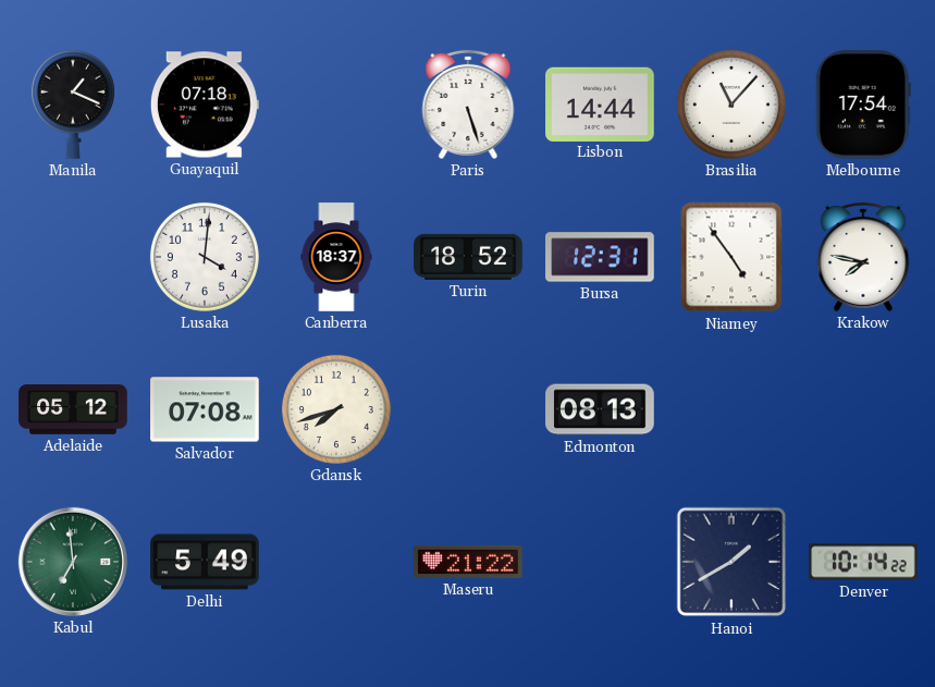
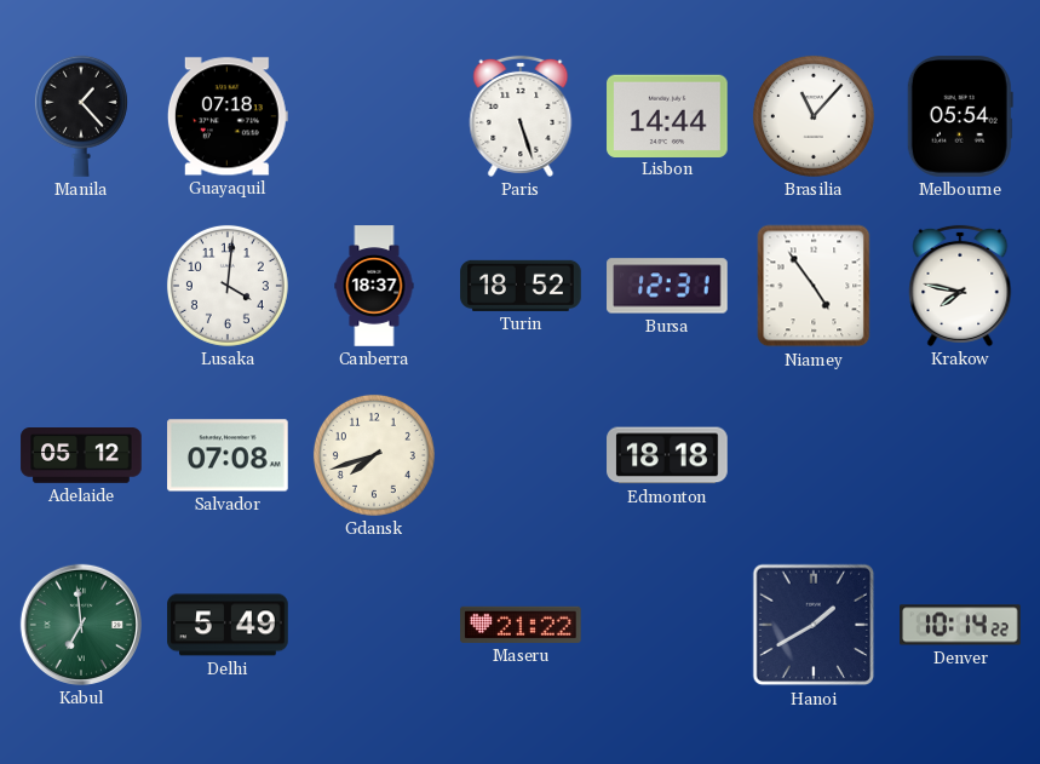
Manila: 1:19 -> 1:23 (81, 116)
Melbourne: 17:54 -> 05:54 (960, 116)
Edmonton: 08:13 -> 18:18 (667, 455)
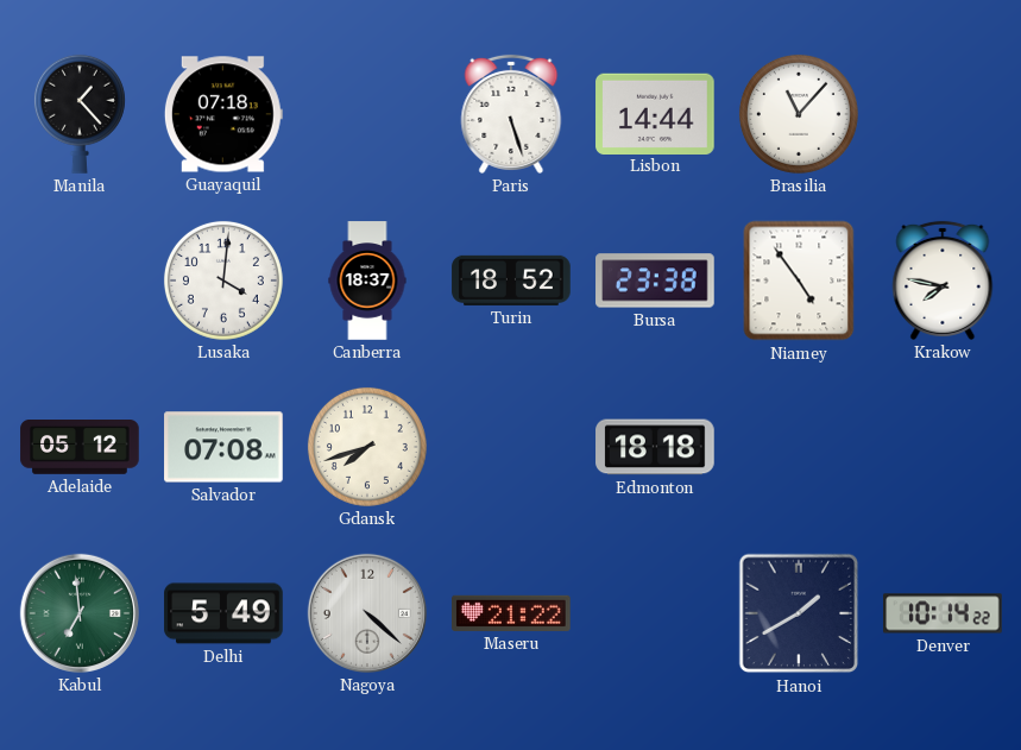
Melbourne: 05:54 -> none (960, 116)
Bursa: 12:31 -> 23:38 (655, 281)
Nagoya: none -> 4:22 (367, 613)
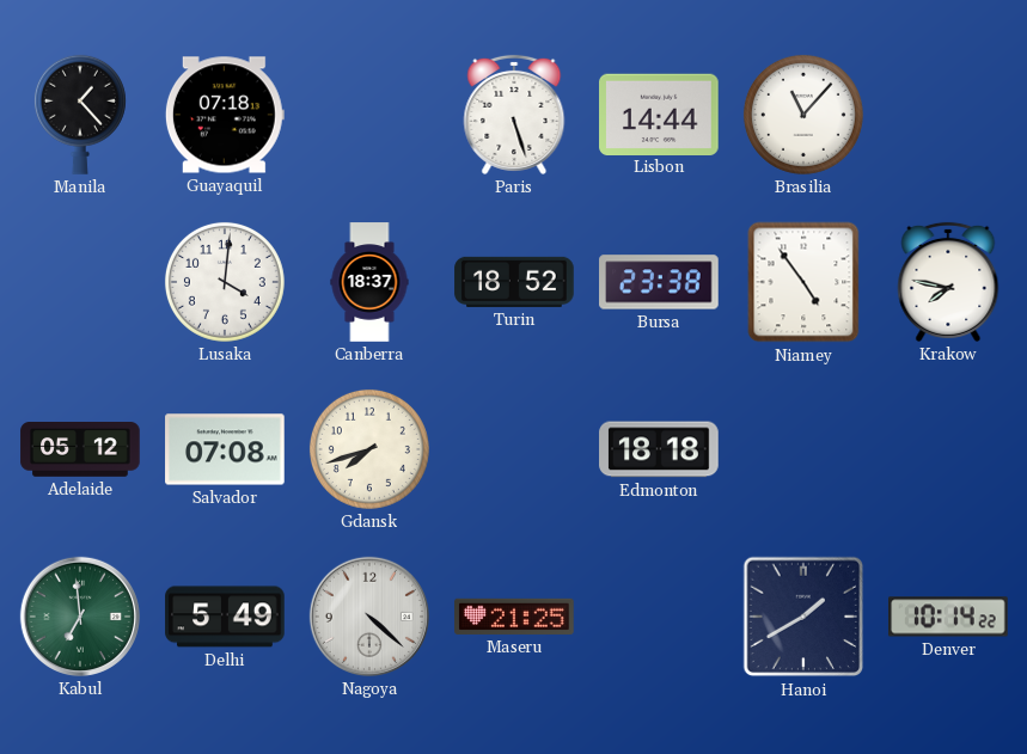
Maseru: 21:22 -> 21:25 (514, 617)
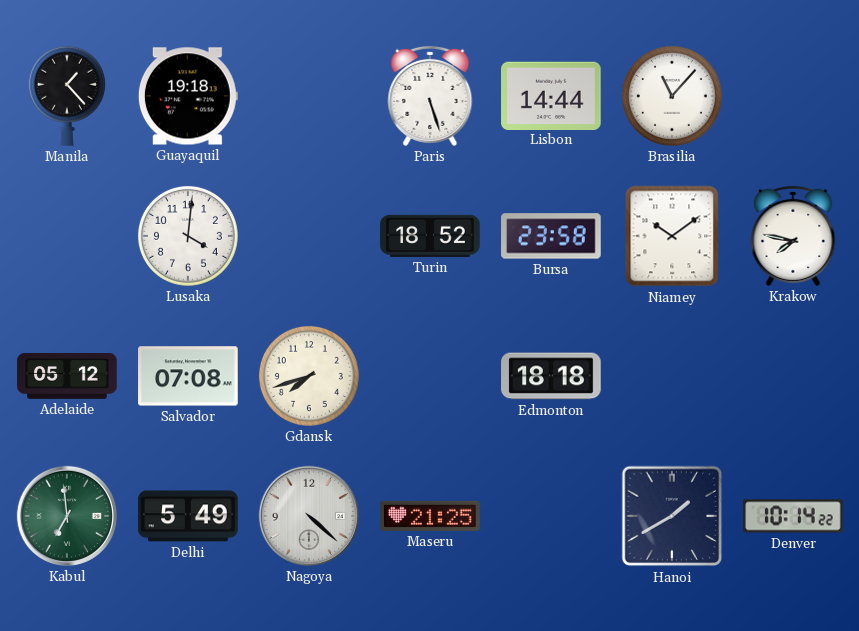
Guayaquil: 07:18 -> 19:18 (188, 96)
Canberra: 18:37 -> none (369, 282)
Bursa: 23:38 -> 23:58 (551, 236)
Niamey: 4:54 -> 10:09 (672, 236)
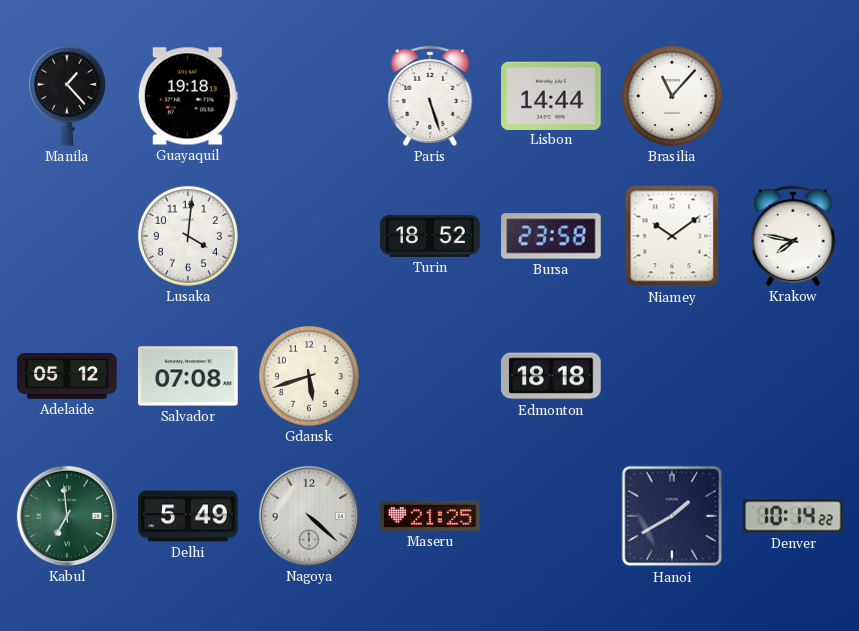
Gdansk: 7:42 -> 5:42 (309, 376)
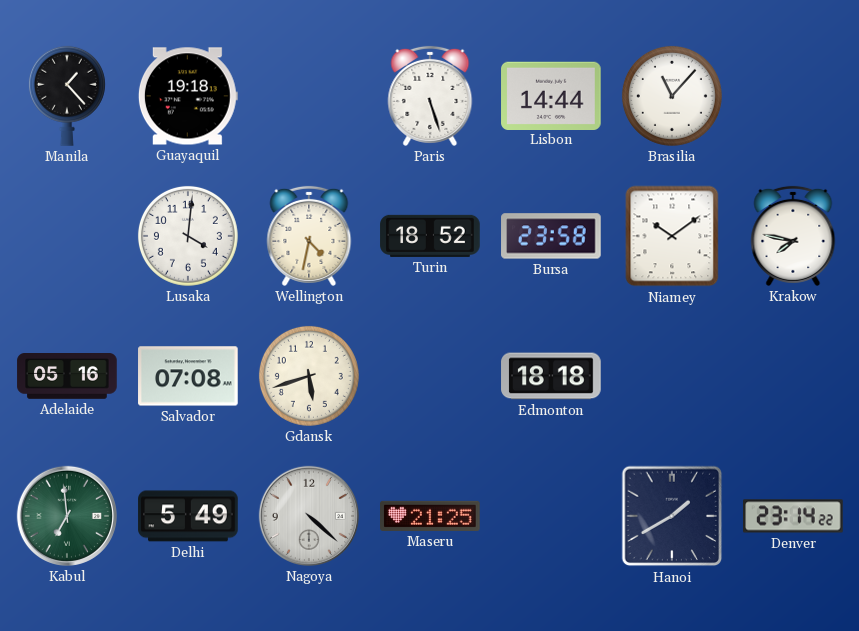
Wellington: none -> 4:32 (309, 236)
Adelaide: 05:12 -> 05:16 (67, 376)
Denver: 10:14 -> 23:14 (793, 516)
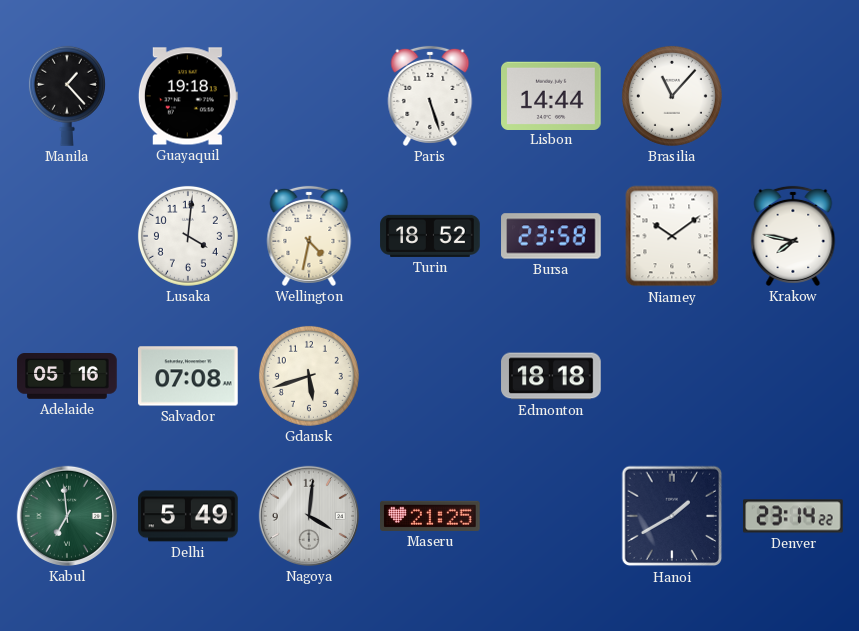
Nagoya: 4:22 -> 4:01 (309, 516)
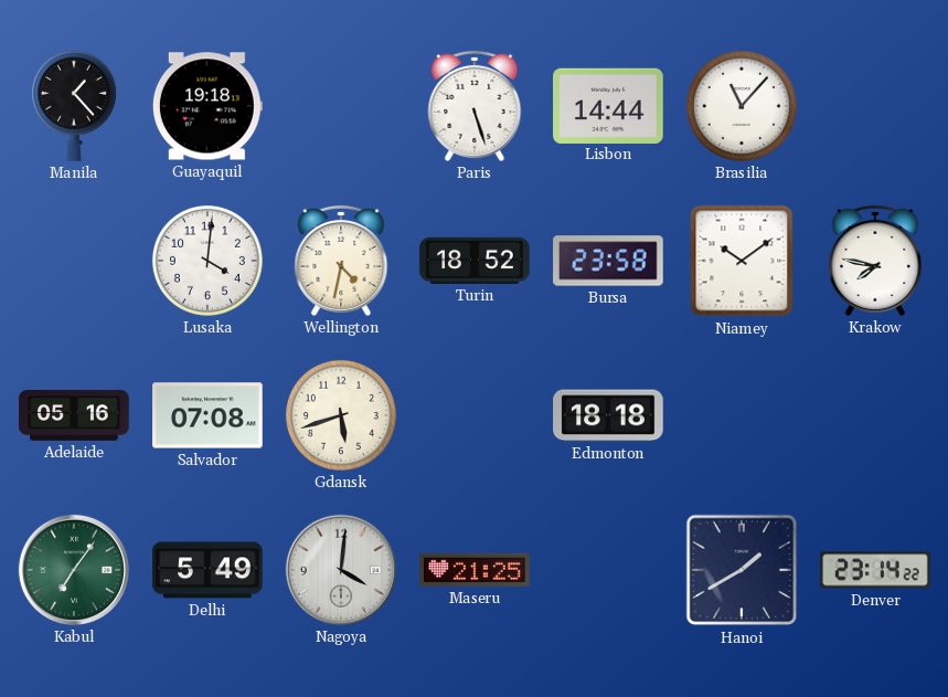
Kabul: 6:59 -> 7:06 (74, 570)
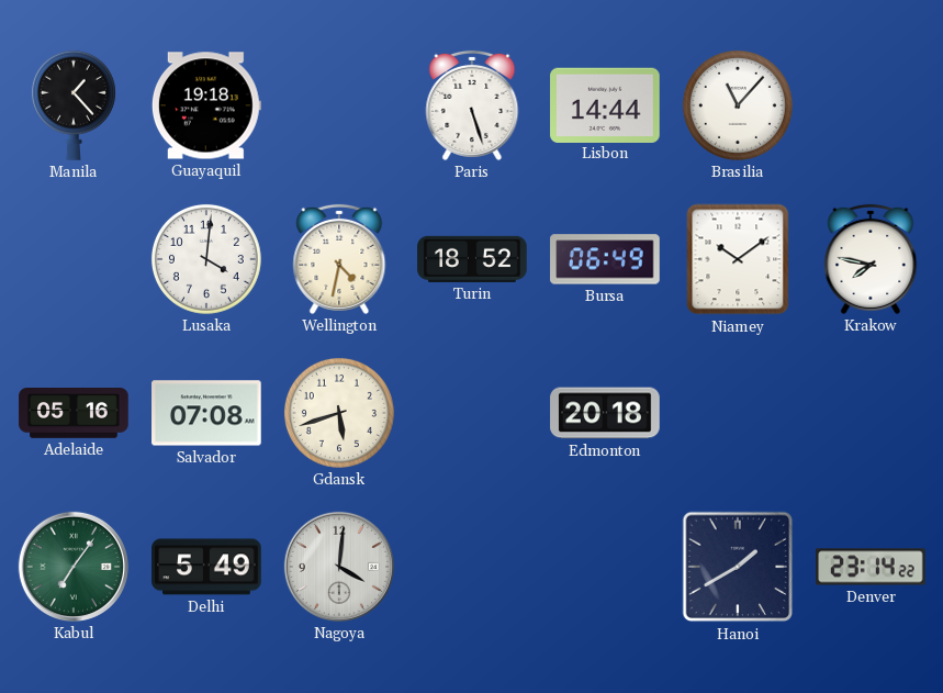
Bursa: 23:58 -> 06:49 (605, 259)
Edmonton: 18:18 -> 20:18 (605, 413)
Maseru: 21:25 -> none (475, 570)
